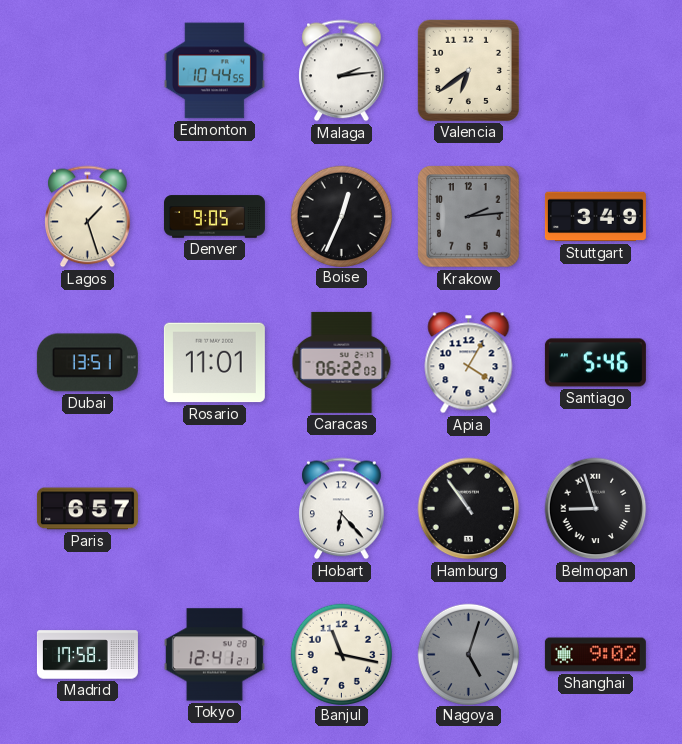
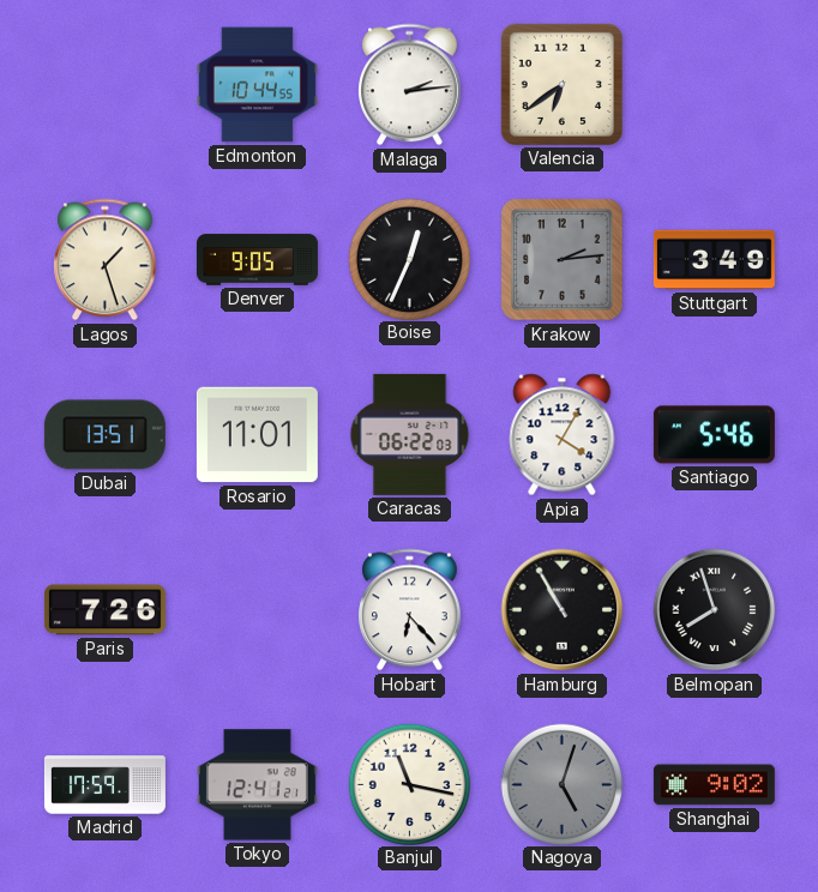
Paris: 6:57 -> 7:26 (104, 610)
Hamburg: 10:54 -> 10:55 (563, 610)
Belmopan: 8:57 -> 7:57 (715, 610)
Madrid: 17:58 -> 17:59 (104, 785)
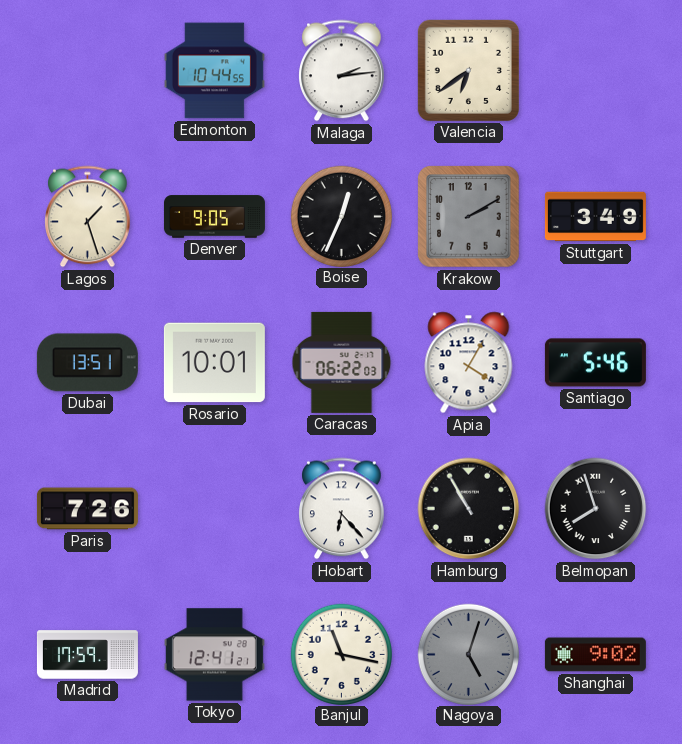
Krakow: 2:14 -> 2:10 (469, 217)
Rosario: 11:01 -> 10:01 (214, 363)
